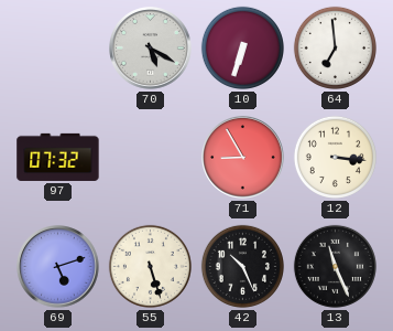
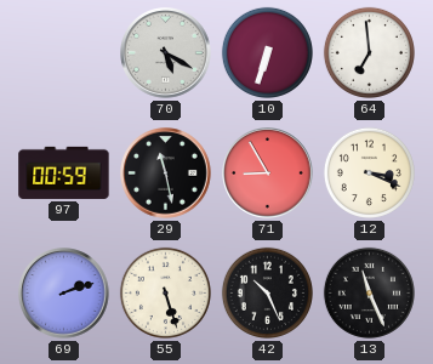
97: 07:32 -> 00:59 (64, 172)
29: none -> 11:28 (166, 174)
12: 3:16 -> 3:19 (369, 172)
69: 5:12 -> 2:12 (64, 294)
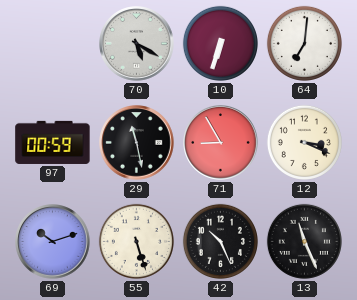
64: 6:59 -> 7:01 (304, 43)
69: 2:12 -> 10:12 (53, 242)
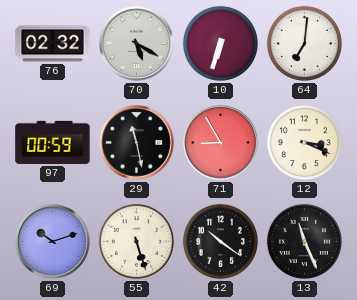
76: none -> 02:32 (53, 44)
42: 10:26 -> 10:21 (220, 241)
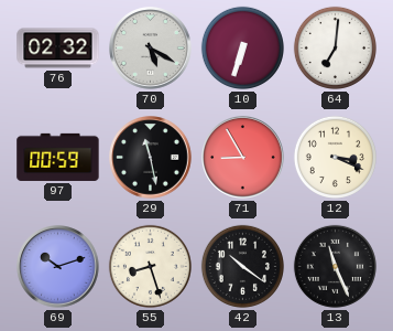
55: 5:27 -> 8:27 (150, 266)
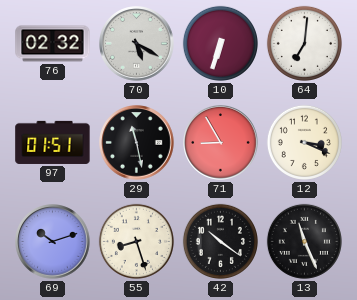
97: 00:59 -> 01:51 (53, 142)
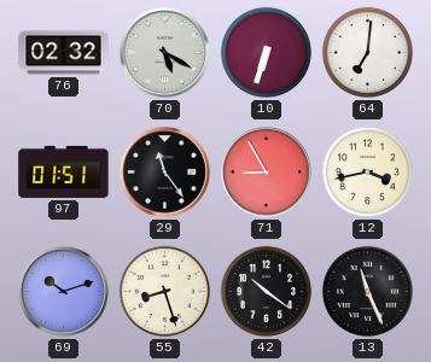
29: 11:28 -> 11:24 (165, 173)
12: 3:19 -> 3:43 (367, 171)
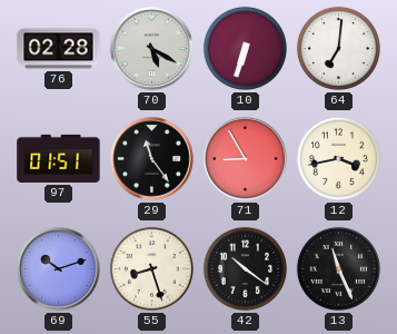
76: 02:32 -> 02:28 (59, 49)
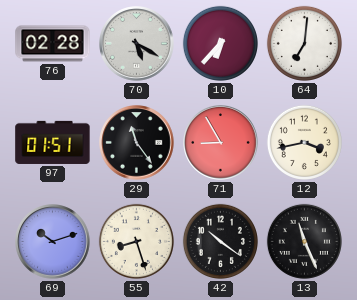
10: 6:33 -> 6:37 (220, 43)
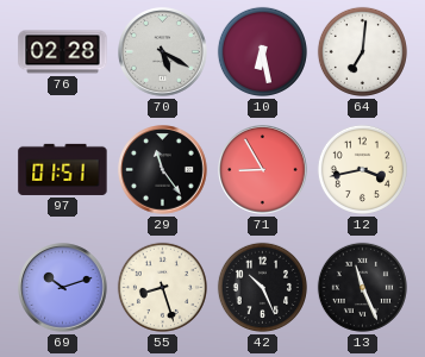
10: 6:37 -> 6:28 (262, 51)
42: 10:21 -> 10:26 (262, 287)
